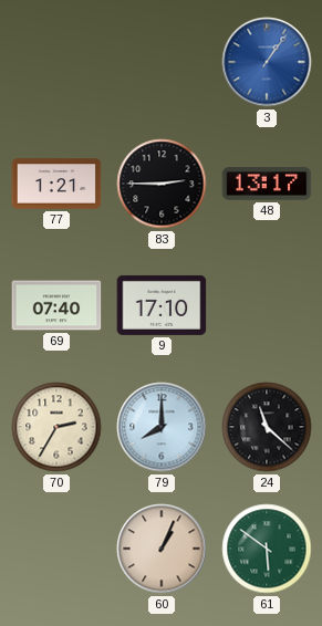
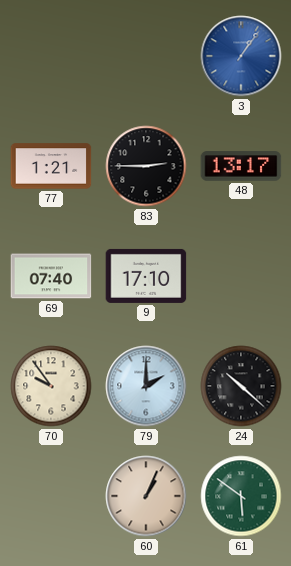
70: 2:35 -> 9:54 (51, 386)
79: 8:00 -> 2:00 (146, 386)
24: 11:22 -> 10:22 (241, 386)
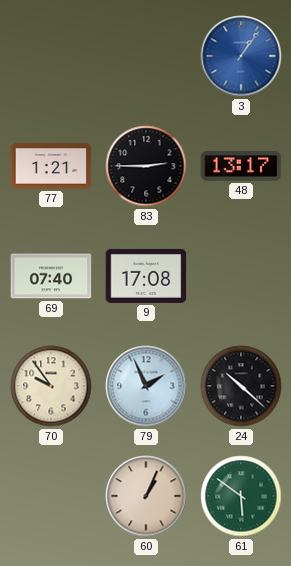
9: 17:10 -> 17:08 (146, 276)
79: 2:00 -> 1:56 (146, 386)
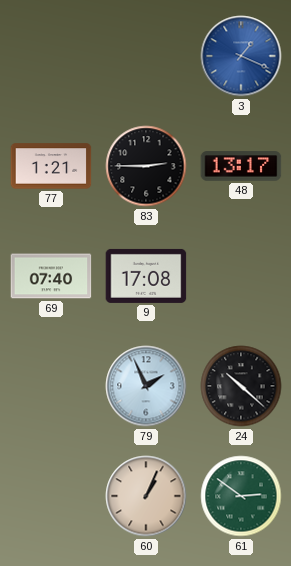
3: 1:06 -> 1:19 (241, 56)
70: 9:54 -> none (51, 386)
61: 5:51 -> 2:51 (241, 496)
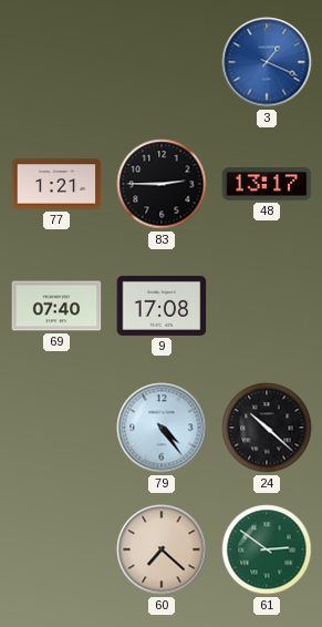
79: 1:56 -> 4:24 (162, 428)
60: 1:04 -> 7:22 (162, 549)
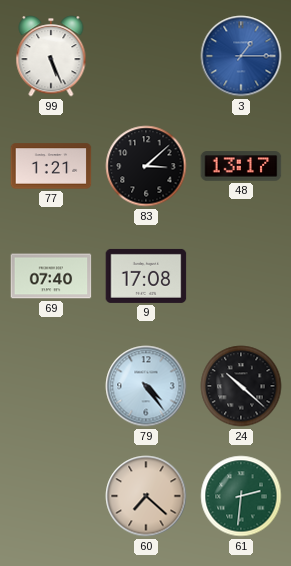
99: none -> 5:26 (51, 56)
3: 1:19 -> 1:15 (241, 56)
83: 2:45 -> 3:08 (146, 166)
61: 2:51 -> 2:31 (241, 496)
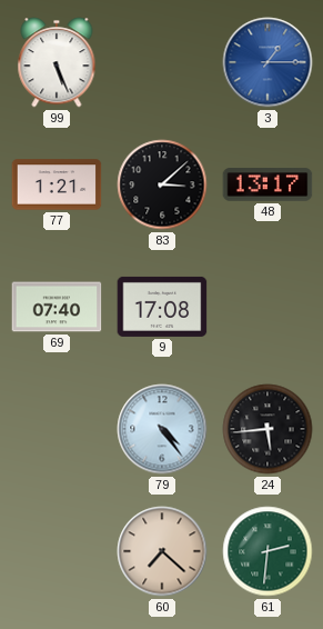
24: 10:22 -> 5:44 (268, 429)
